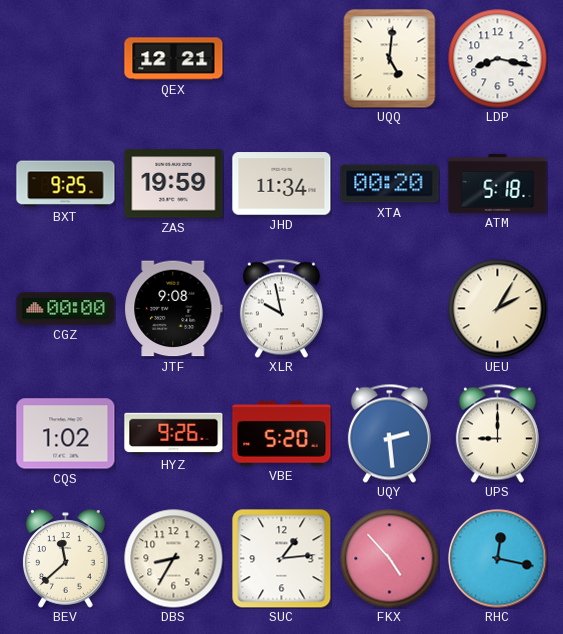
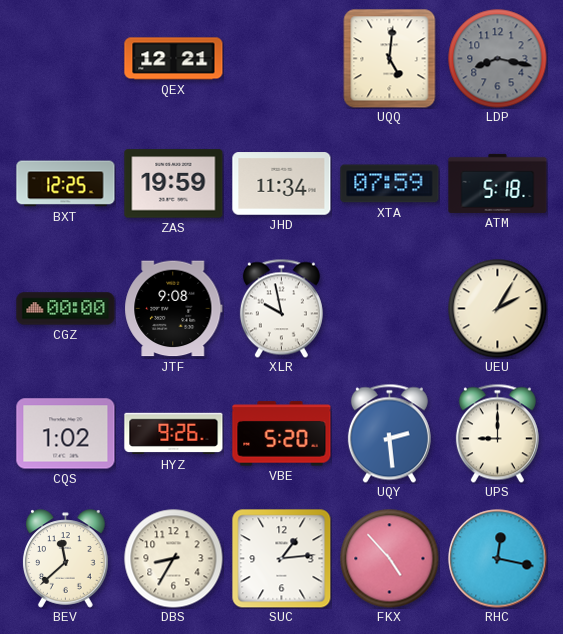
LDP dial: white -> grey (498, 59)
BXT: 9:25 -> 12:25 (66, 184)
XTA: 00:20 -> 07:59 (390, 184)
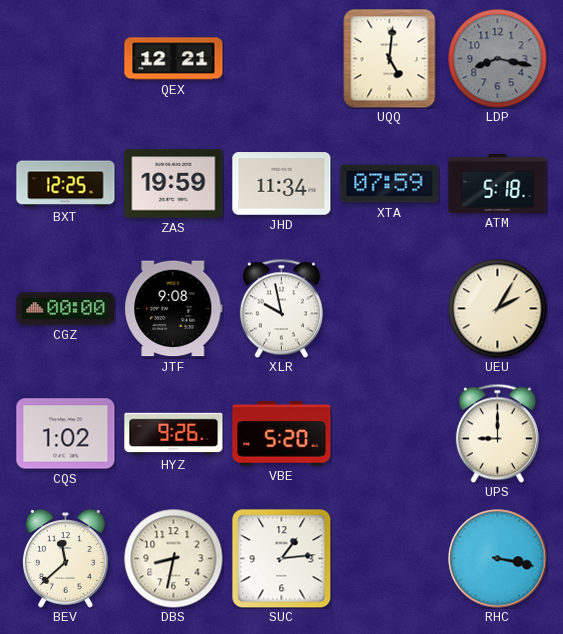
UQY: 2:29 -> none (389, 433)
DBS: 8:35 -> 8:32 (174, 559)
FKX: 4:53 -> none (390, 559)
RHC: 12:17 -> 3:17 (498, 559)
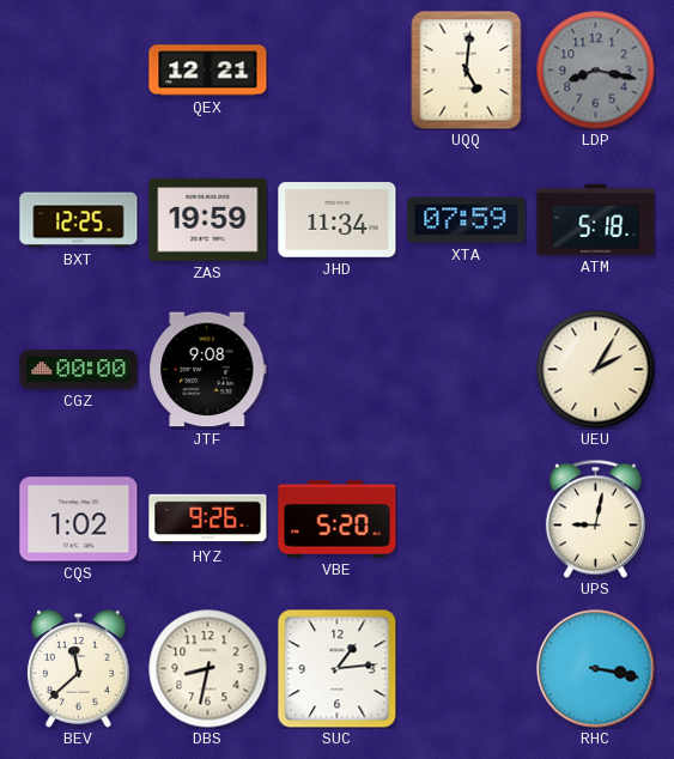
XLR: 9:58 -> none (281, 308)
UPS: 9:00 -> 9:02 (595, 518)
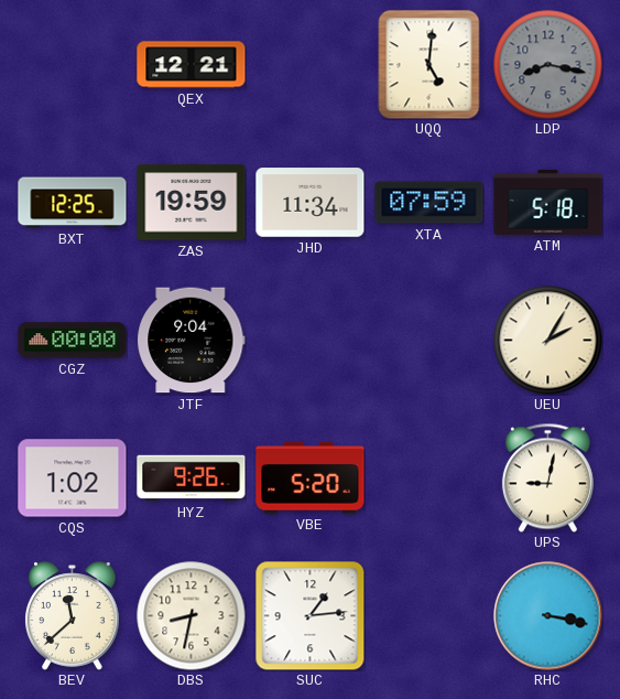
JTF: 9:08 -> 9:04 (192, 341)
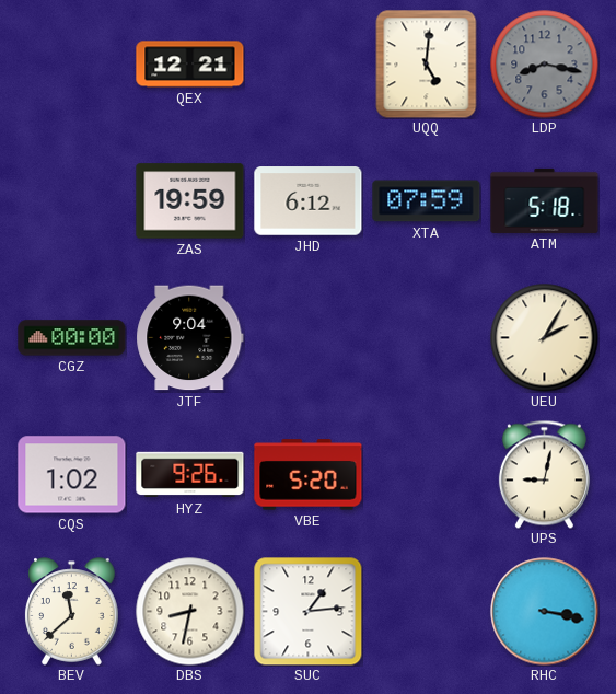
BXT: 12:25 -> none (73, 203)
JHD: 11:34 -> 6:12 (309, 201)
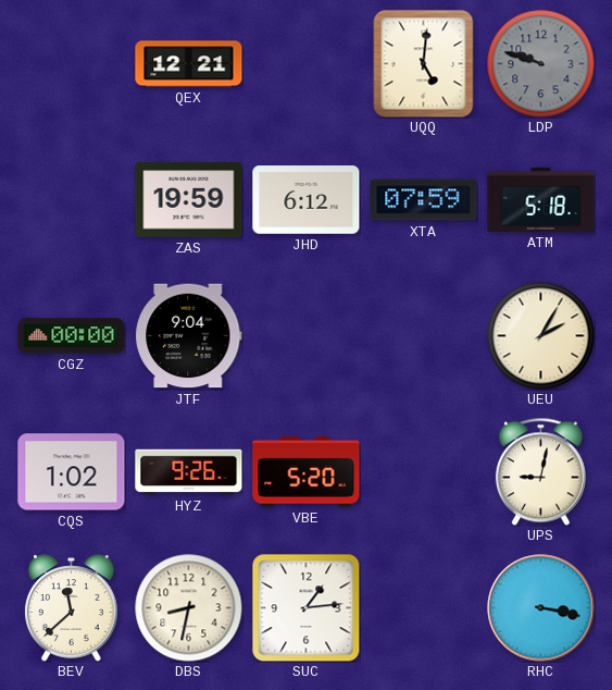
LDP: 8:17 -> 9:48 (541, 64)
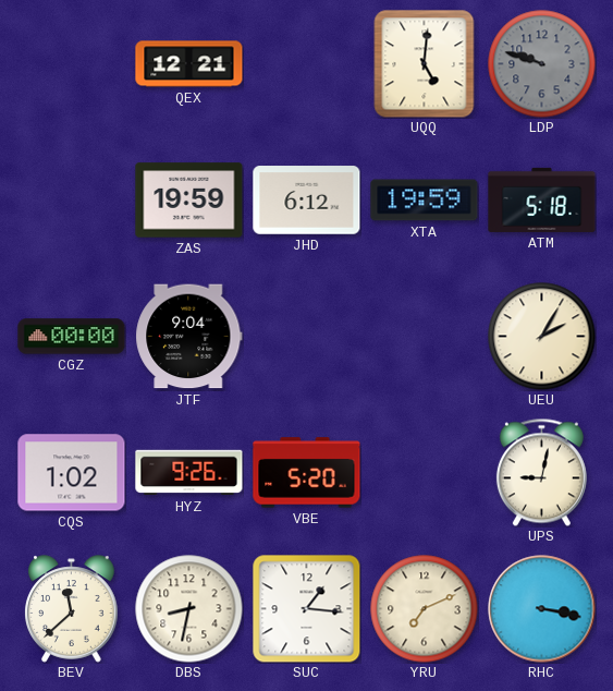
XTA: 07:59 -> 19:59 (425, 201)
SUC: 1:14 -> 1:16 (306, 608)
YRU: none -> 7:11 (425, 609)
